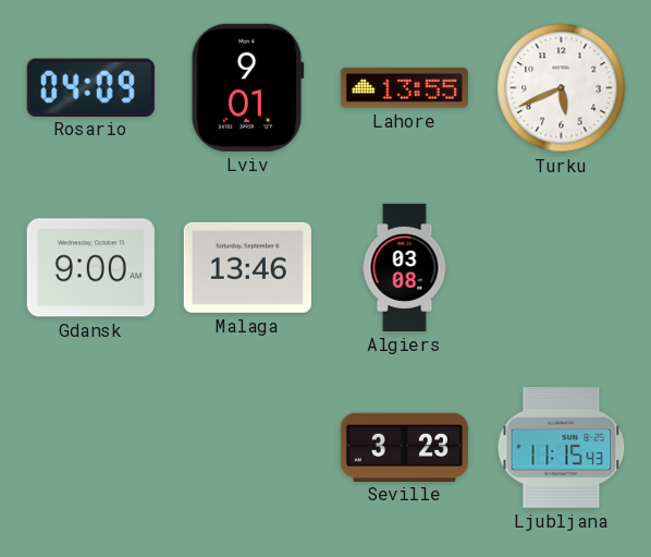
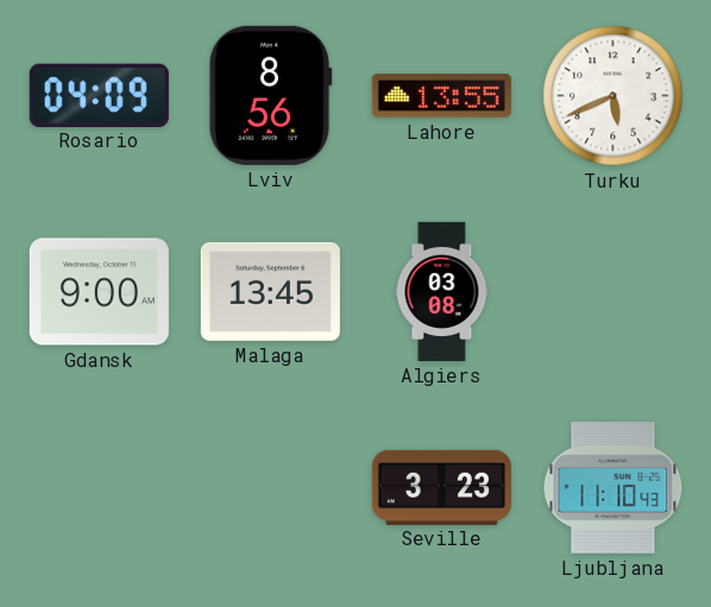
Lviv: 9:01 -> 8:56 (270, 95)
Malaga: 13:46 -> 13:45 (270, 291)
Ljubljana: 11:15 -> 11:10 (614, 488)
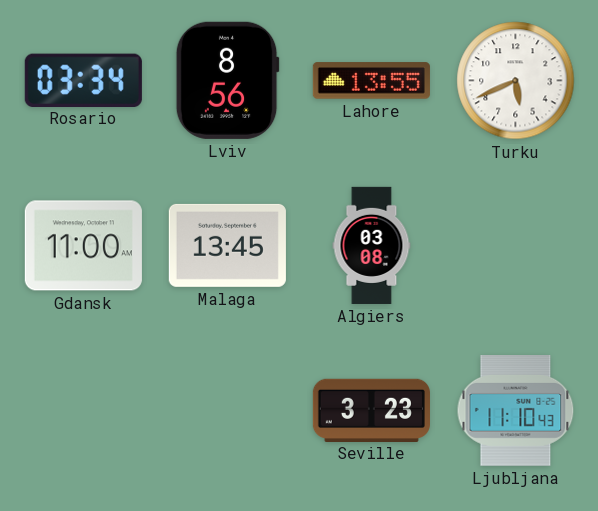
Rosario: 04:09 -> 03:34 (83, 80)
Gdansk: 9:00 -> 11:00 (83, 246)
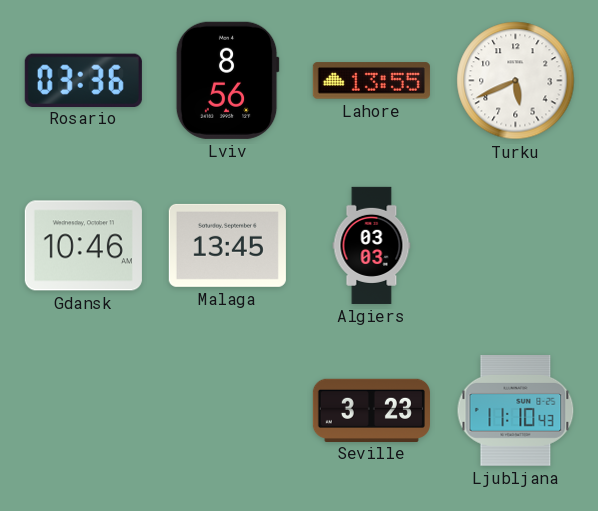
Rosario: 03:34 -> 03:36 (83, 80)
Gdansk: 11:00 -> 10:46 (83, 246)
Algiers: 03:08 -> 03:03 (372, 245)
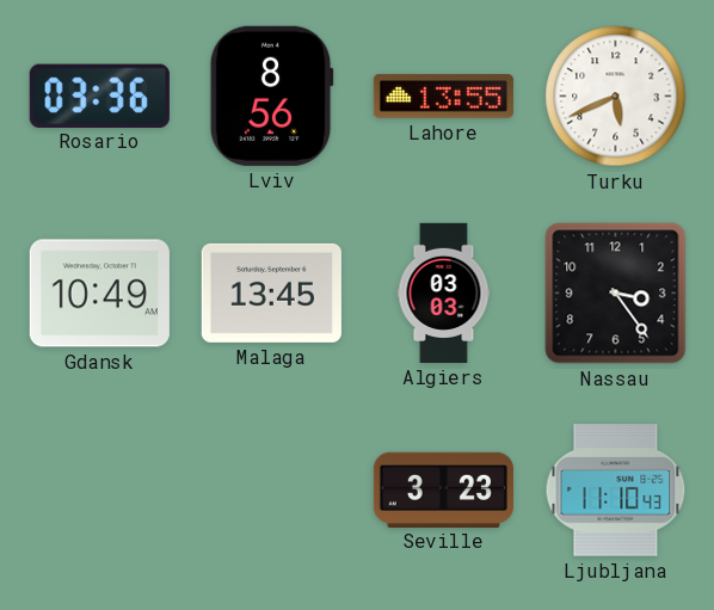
Gdansk: 10:46 -> 10:49 (99, 294)
Nassau: none -> 3:24 (616, 294)
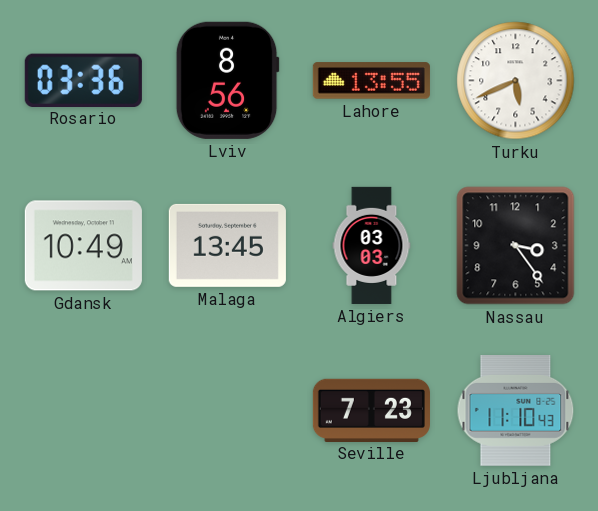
Seville: 3:23 -> 7:23 (371, 410)
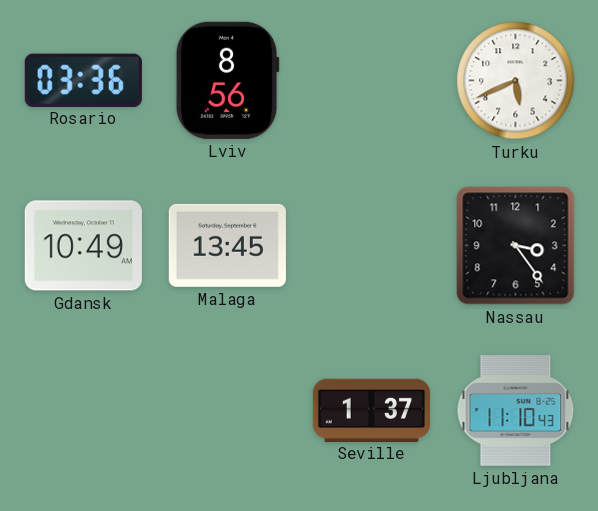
Lahore: 13:55 -> none (371, 81)
Algiers: 03:03 -> none (372, 245)
Seville: 7:23 -> 1:37 (371, 410)
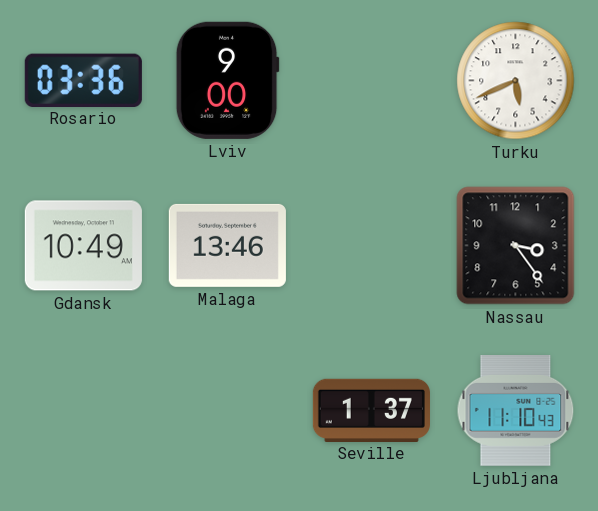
Lviv: 8:56 -> 9:00 (227, 80)
Malaga: 13:45 -> 13:46 (227, 245)
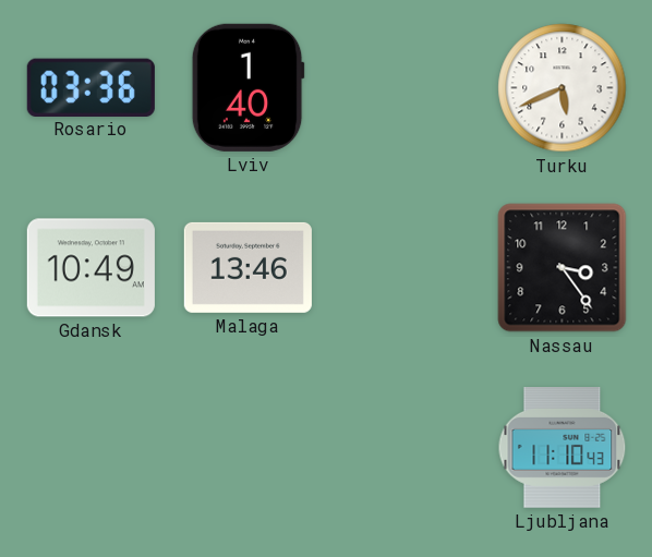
Lviv: 9:00 -> 1:40 (247, 87)
Seville: 1:37 -> none (371, 410)
